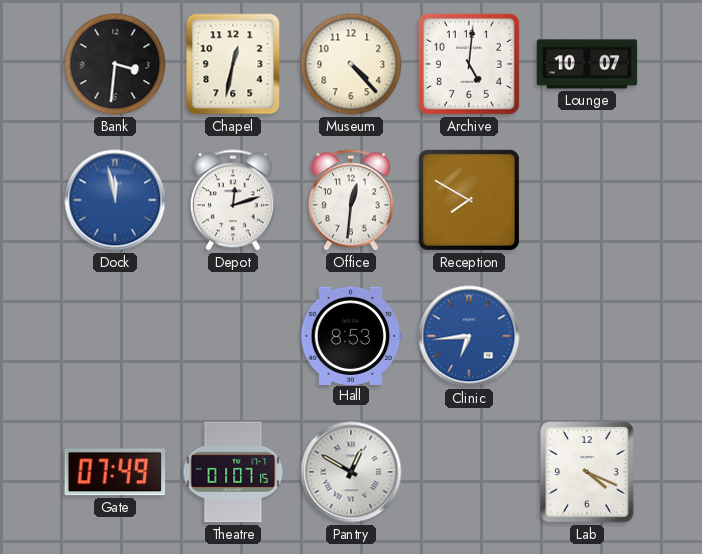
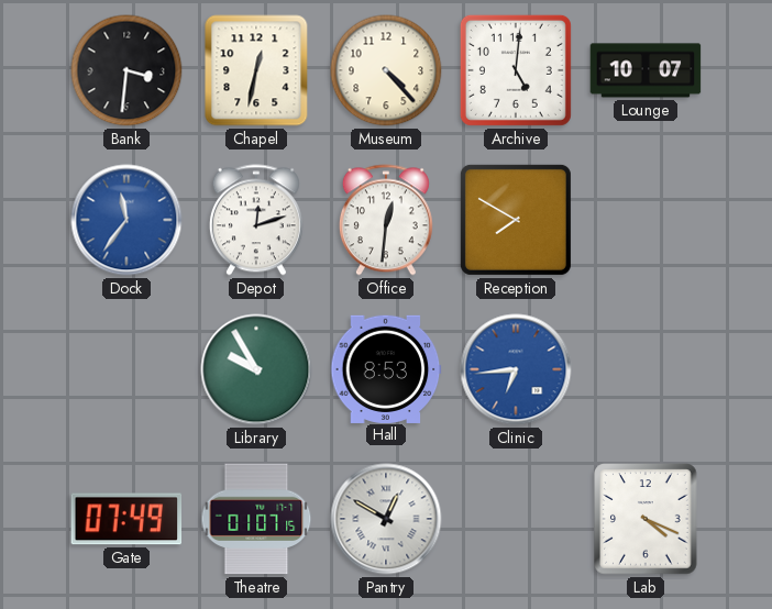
Dock: 11:58 -> 11:36 (126, 220)
Library: none -> 9:55 (256, 369)
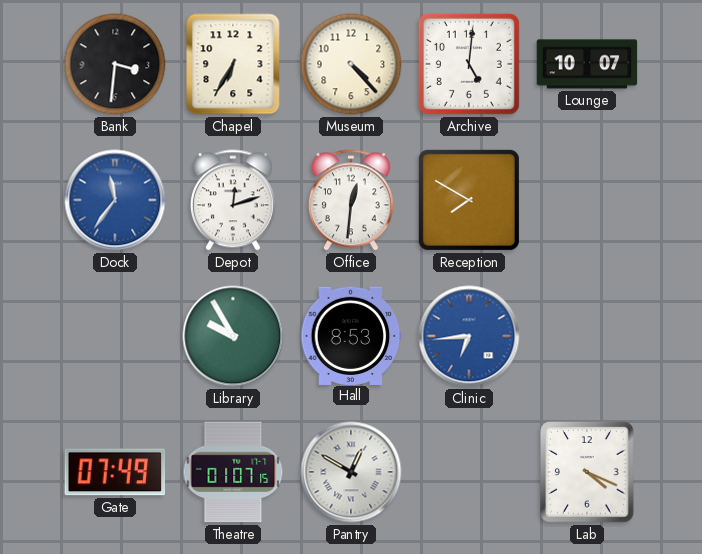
Chapel: 12:32 -> 6:35 (233, 64)
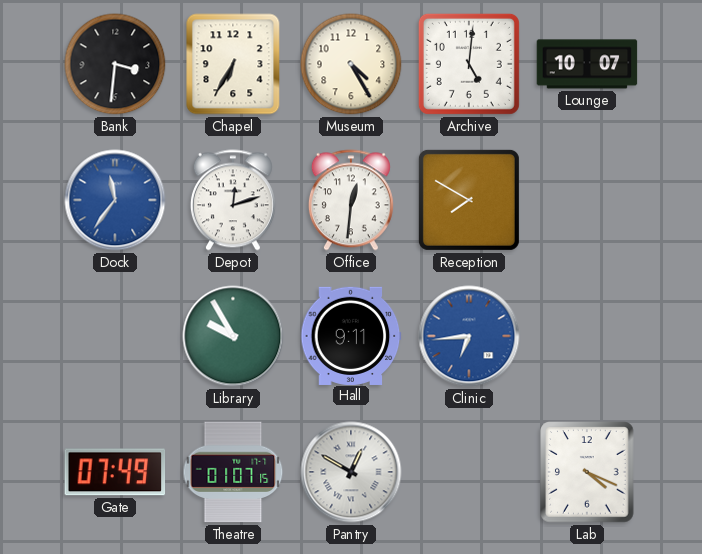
Museum: 4:23 -> 4:25 (351, 64)
Hall: 8:53 -> 9:11 (351, 335)
